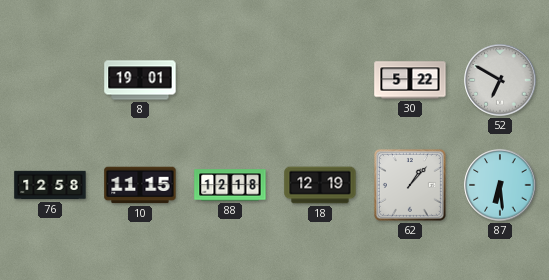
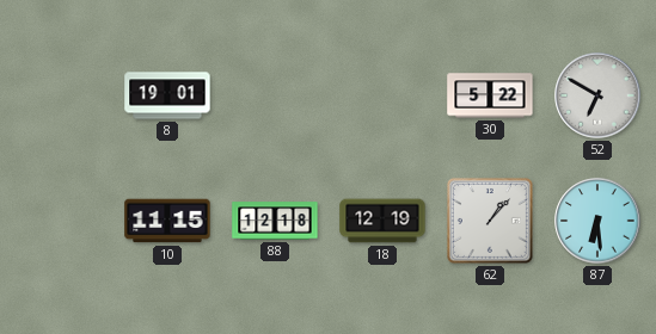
76: 12:58 -> none (50, 185)
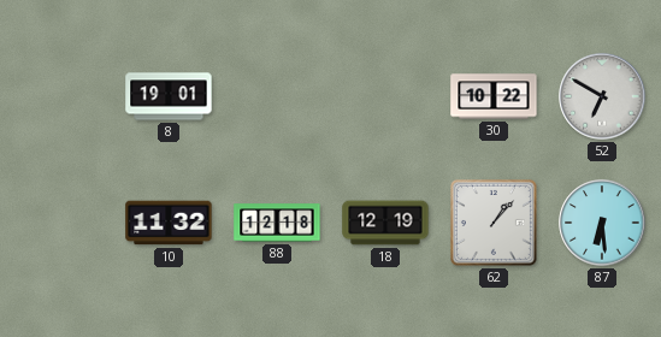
30: 5:22 -> 10:22 (494, 96)
10: 11:15 -> 11:32 (169, 223)
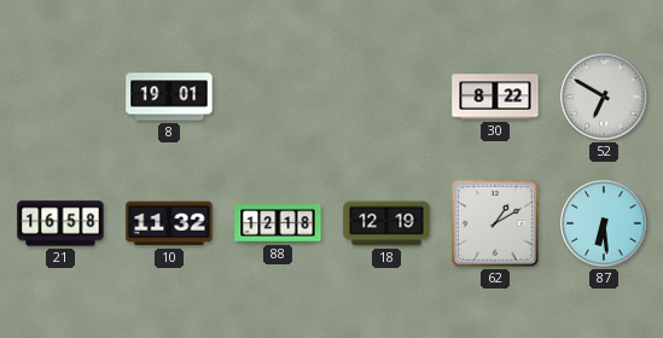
30: 10:22 -> 8:22 (495, 97)
21: none -> 16:58 (60, 223)
62: 1:07 -> 1:10 (495, 223)
